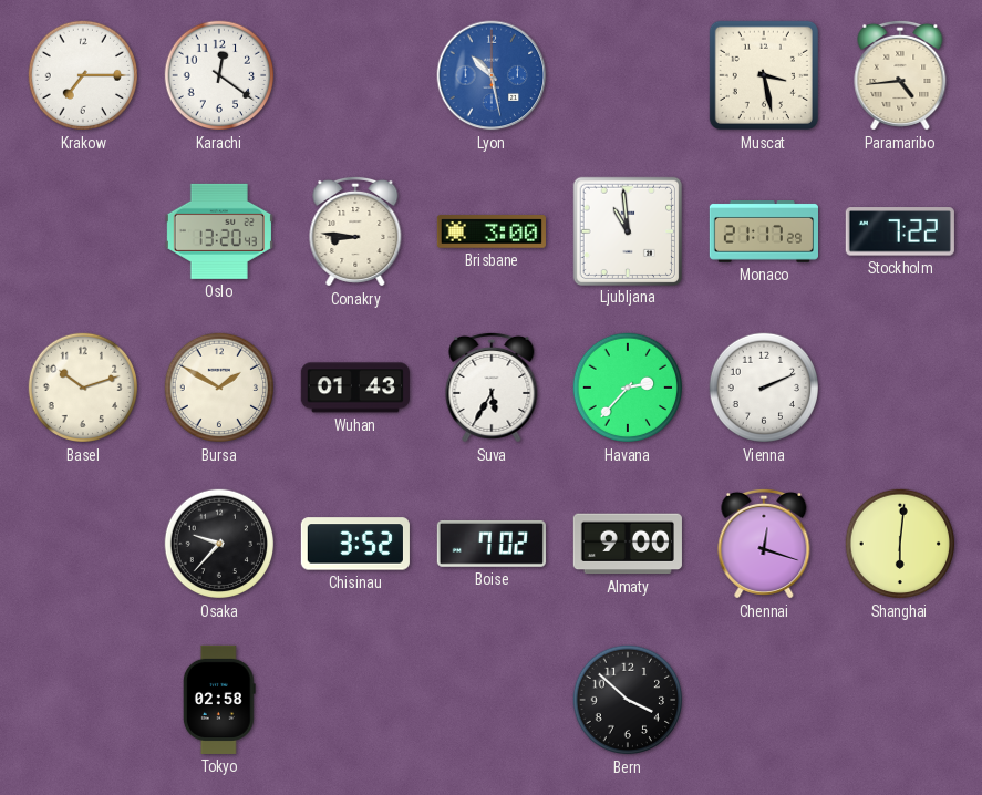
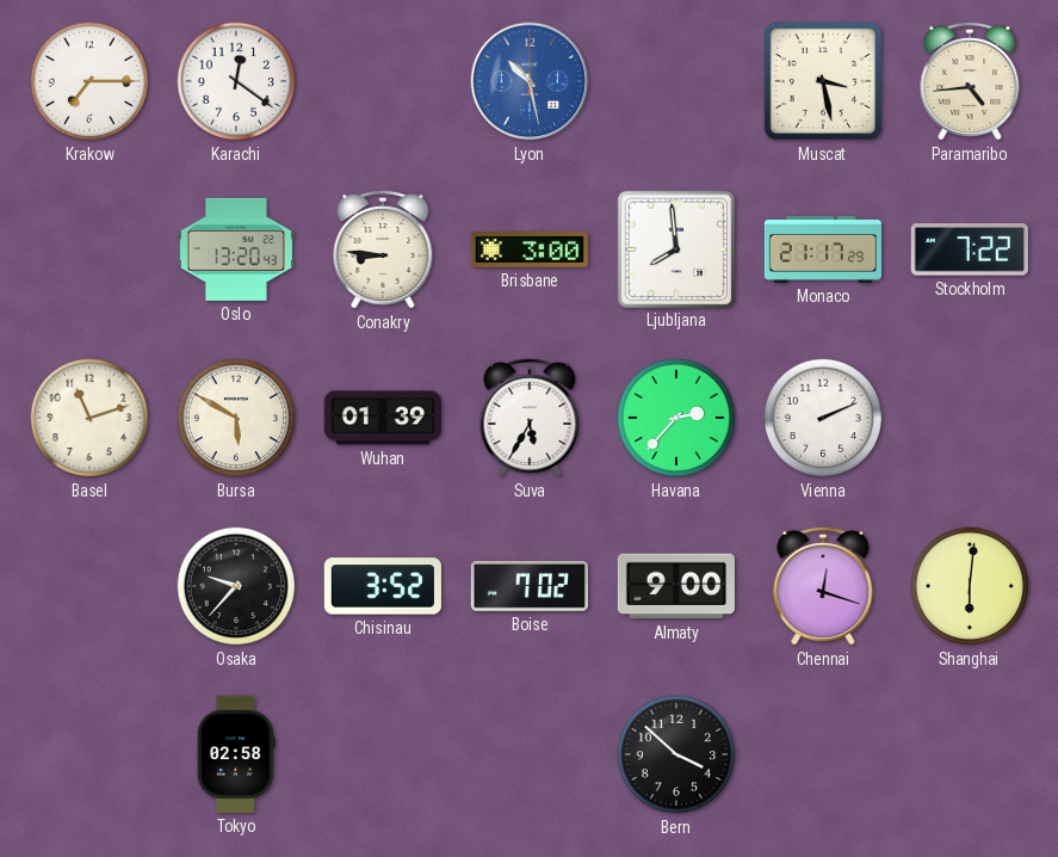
Ljubljana: 10:59 -> 7:59 (675, 248)
Basel: 10:12 -> 11:12 (89, 418)
Bursa: 1:50 -> 5:50 (236, 418)
Wuhan: 01:43 -> 01:39 (383, 418)
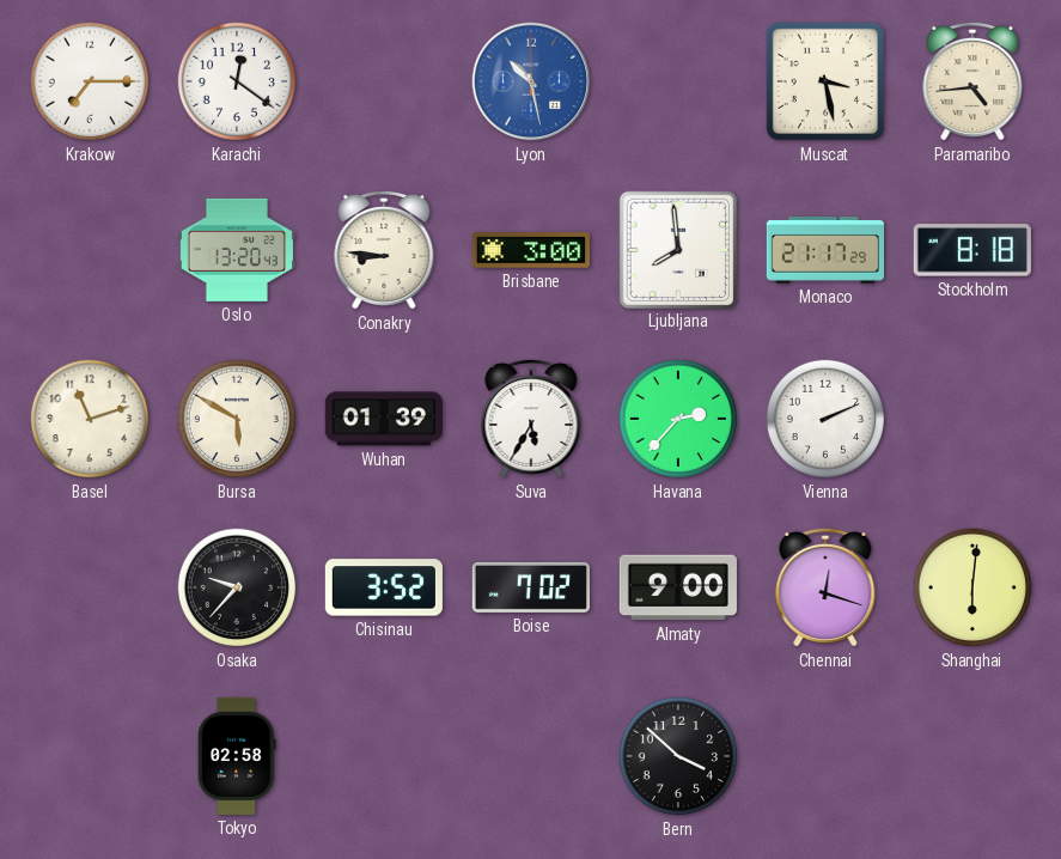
Stockholm: 7:22 -> 8:18 (972, 250)
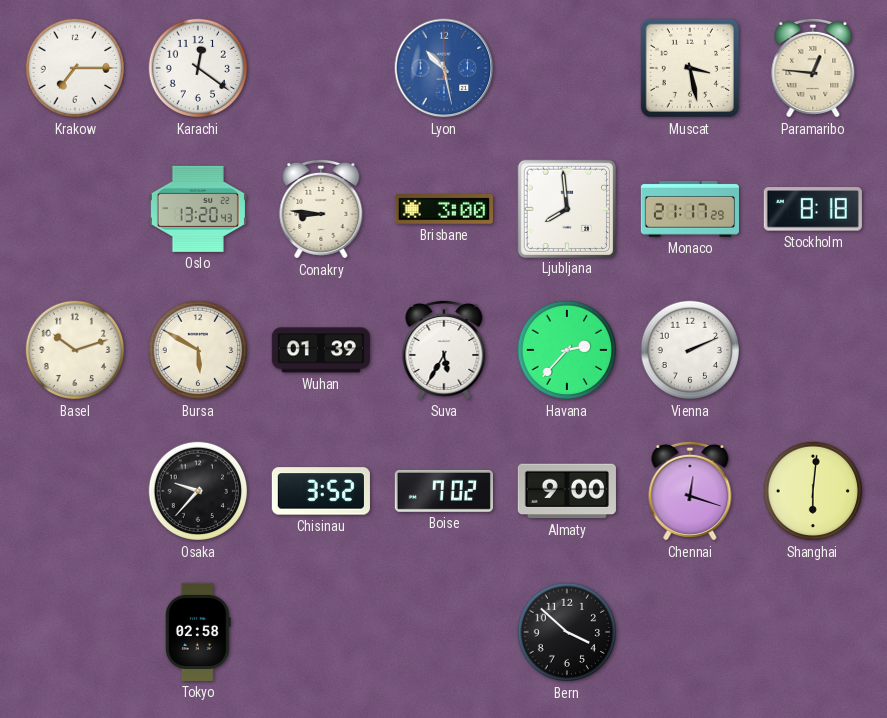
Paramaribo: 4:44 -> 12:46 (813, 68)
Basel: 11:12 -> 10:12 (75, 350)
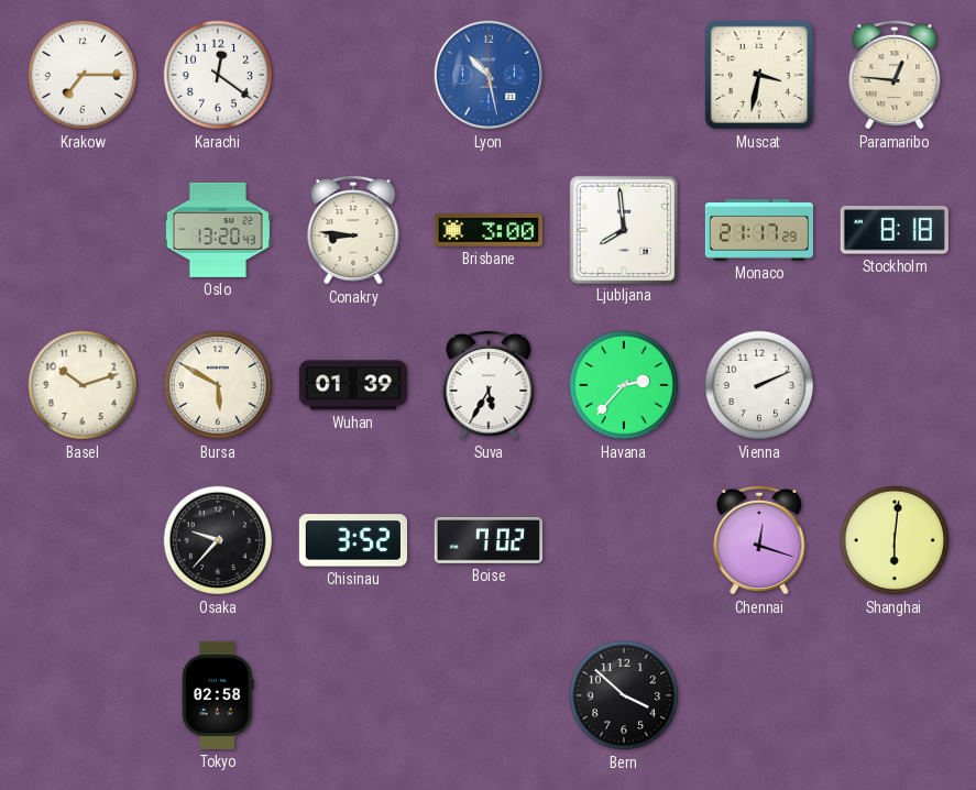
Muscat: 3:28 -> 3:32 (759, 75)
Almaty: 9:00 -> none (567, 491)
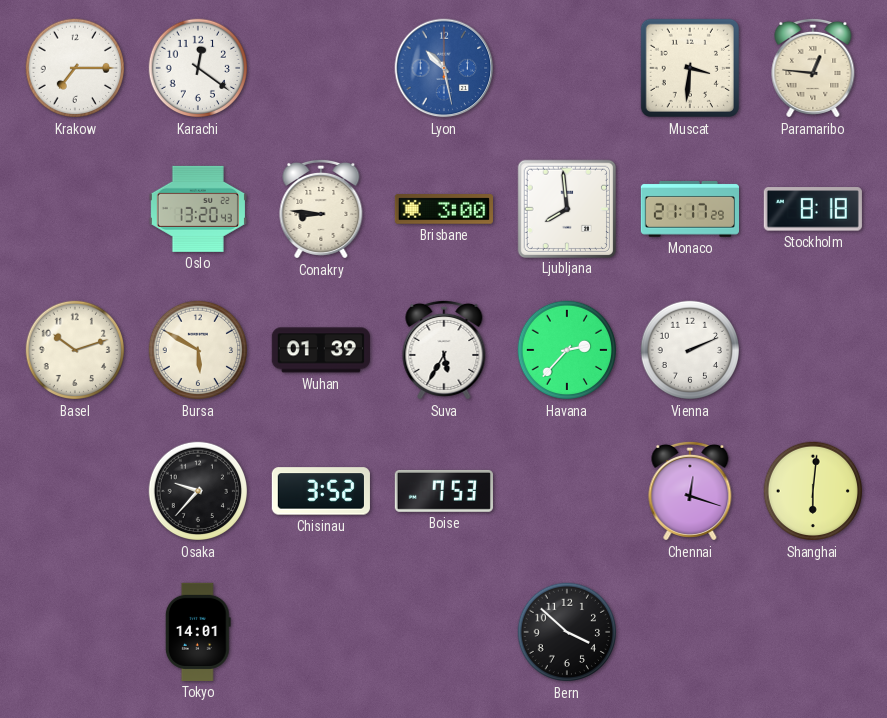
Muscat: 3:32 -> 3:31 (690, 68)
Boise: 7:02 -> 7:53 (444, 491)
Tokyo: 02:58 -> 14:01 (198, 632)
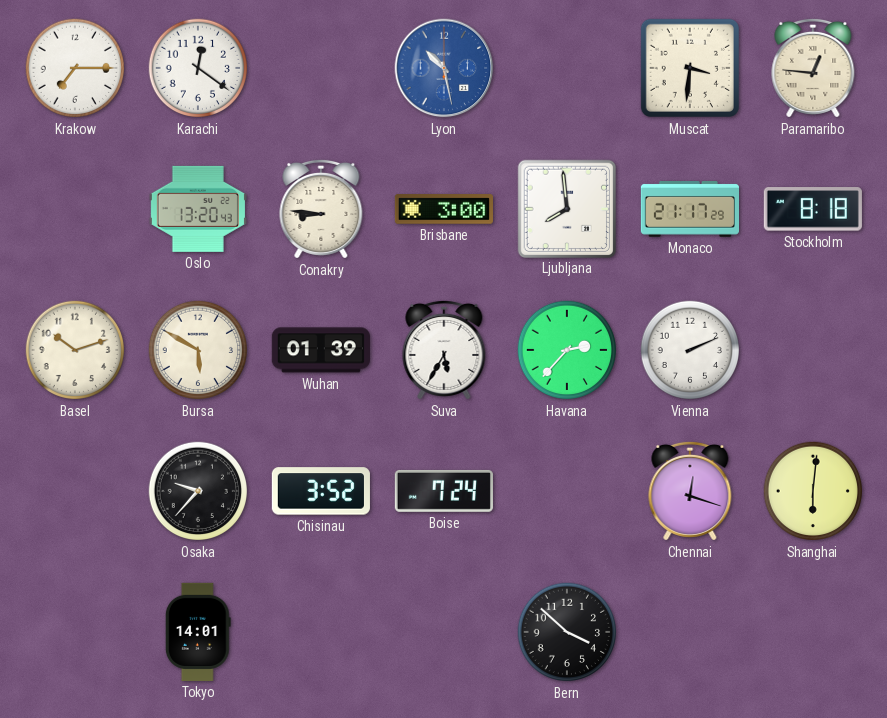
Boise: 7:53 -> 7:24 (444, 491)
